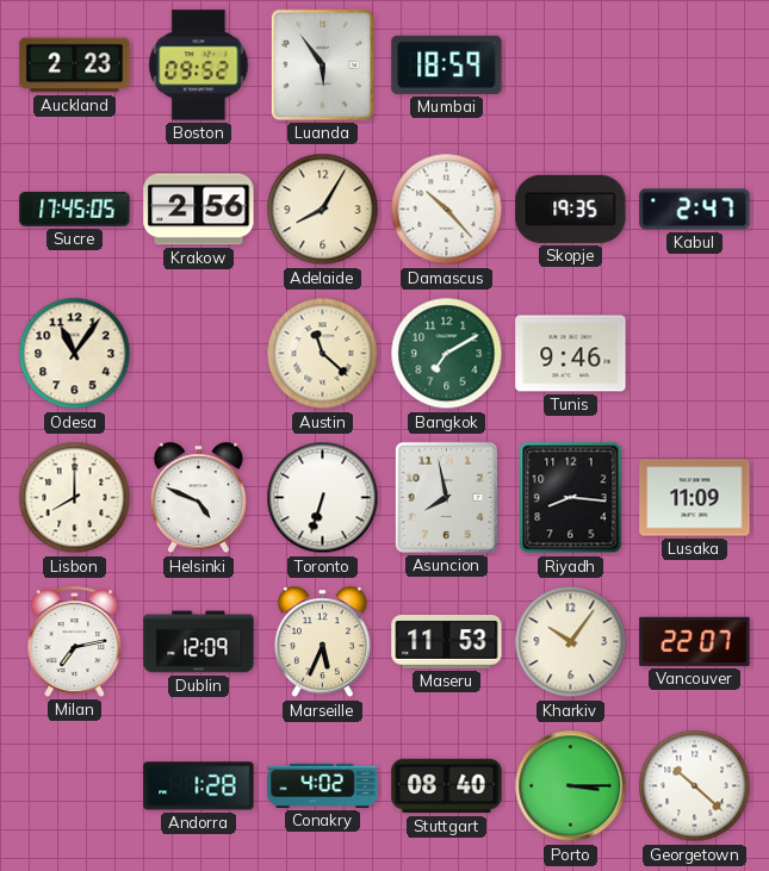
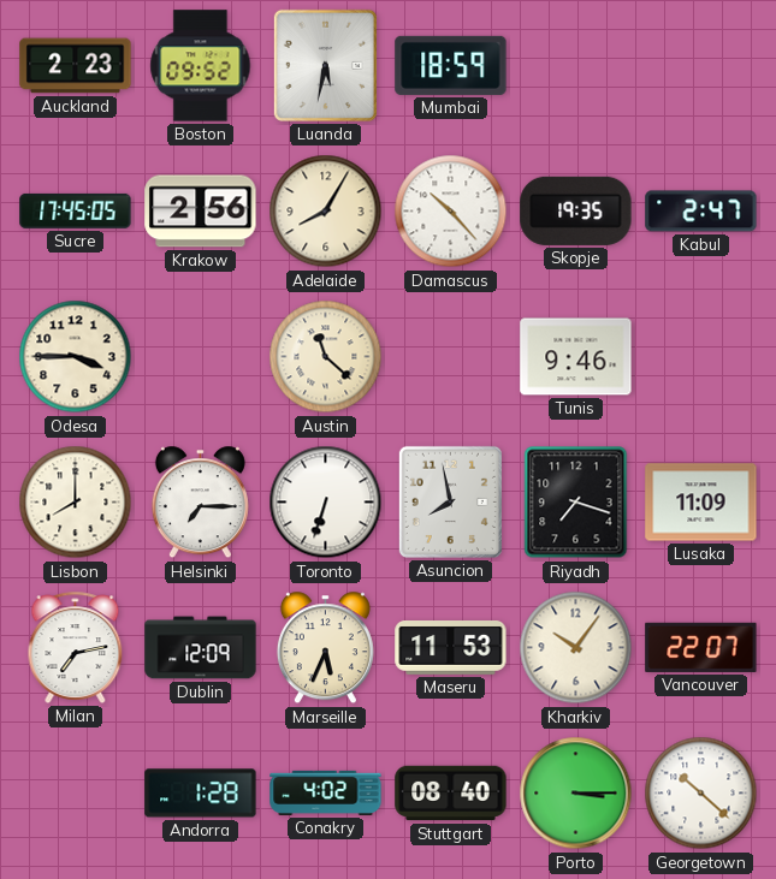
Luanda: 5:54 -> 5:32 (325, 65)
Odesa: 11:06 -> 3:45 (76, 357)
Bangkok: 7:10 -> none (447, 354)
Helsinki: 4:49 -> 7:15 (200, 503)
Riyadh: 8:16 -> 7:18 (576, 503)
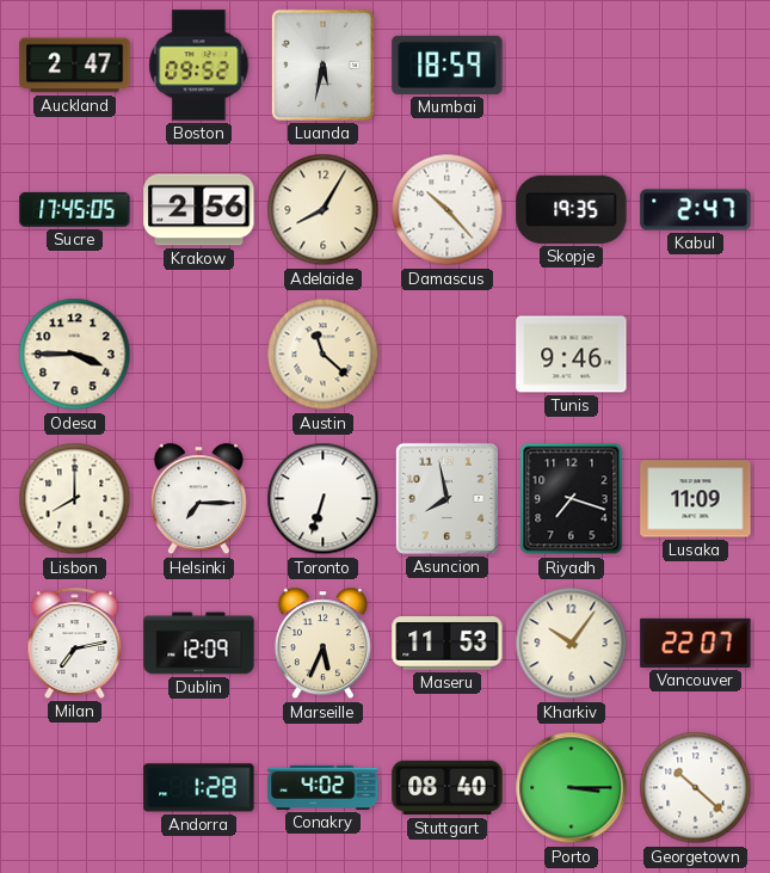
Auckland: 2:23 -> 2:47 (75, 66)
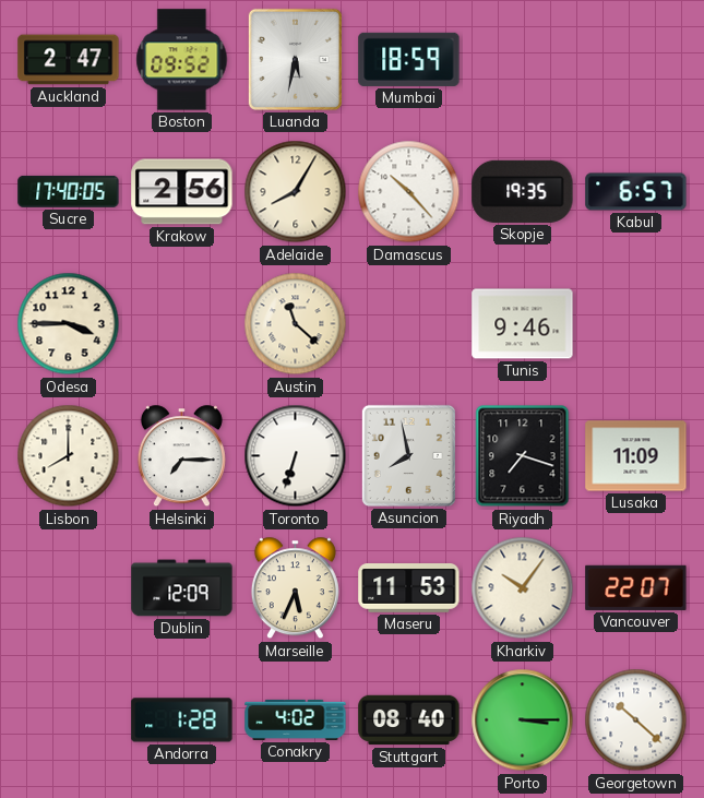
Sucre: 17:45 -> 17:40 (69, 191)
Kabul: 2:47 -> 6:57 (636, 192)
Milan: 7:13 -> none (75, 643)
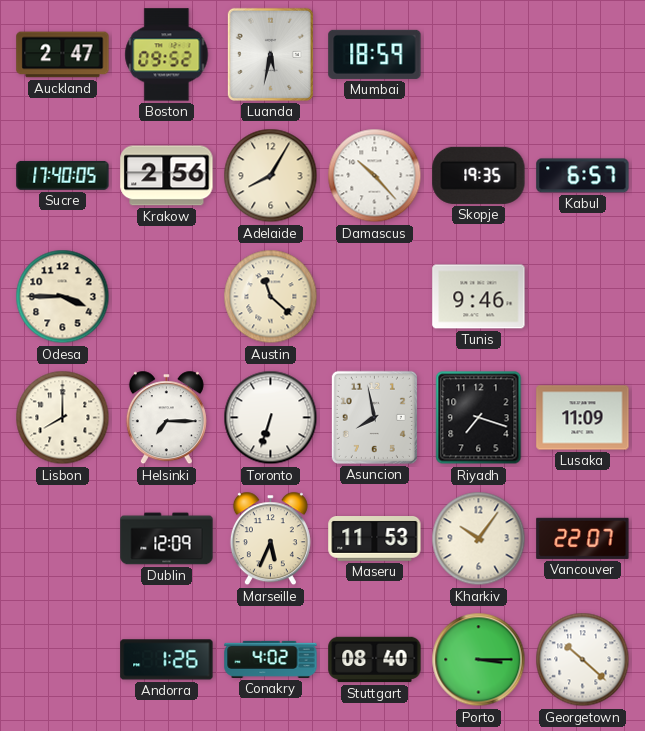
Andorra: 1:28 -> 1:26 (167, 660)
